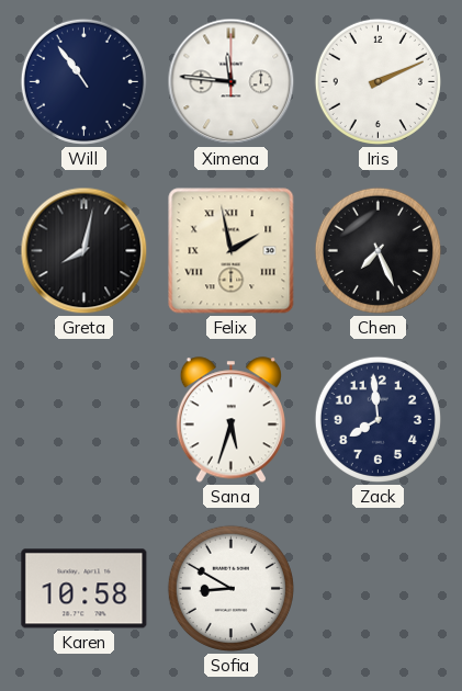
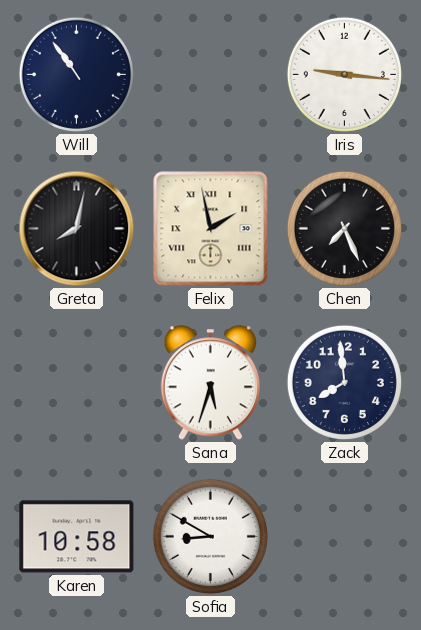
Ximena: 11:46 -> none (232, 82)
Iris: 2:11 -> 9:16 (344, 74)
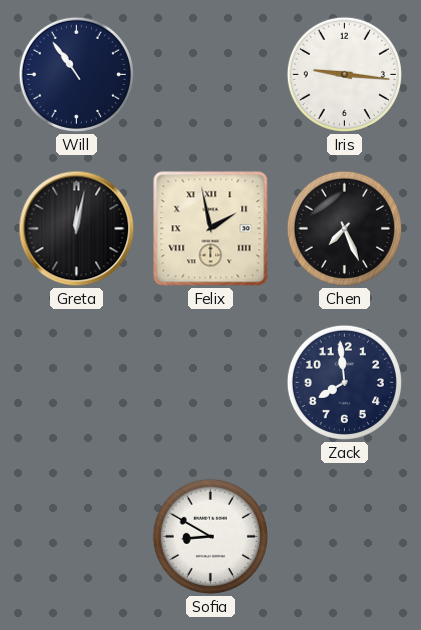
Greta: 8:02 -> 12:02 (77, 229)
Sana: 5:33 -> none (210, 383)
Karen: 10:58 -> none (77, 537)
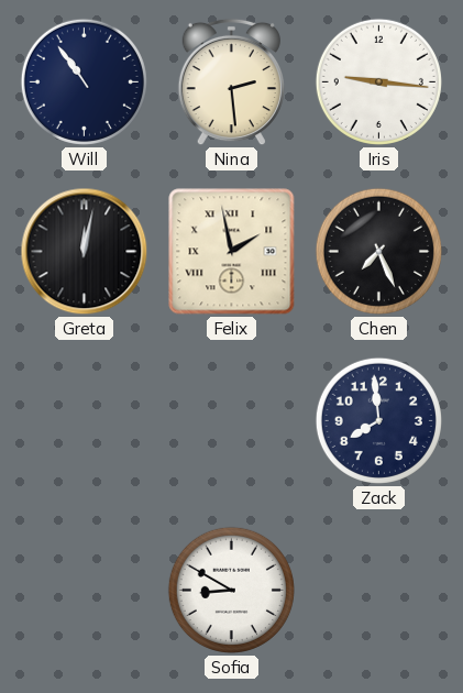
Nina: none -> 2:29 (231, 82)
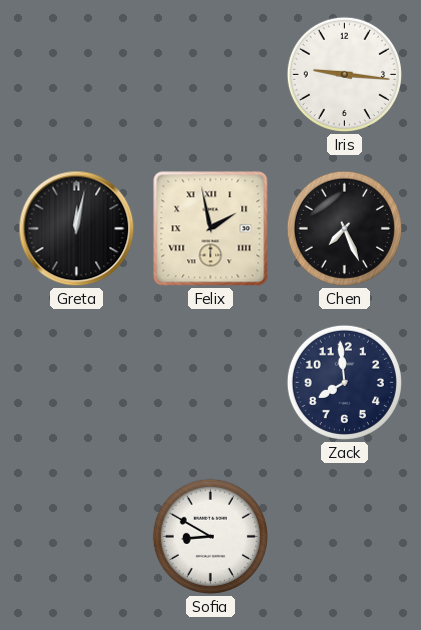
Will: 10:54 -> none (84, 81)
Nina: 2:29 -> none (231, 82)
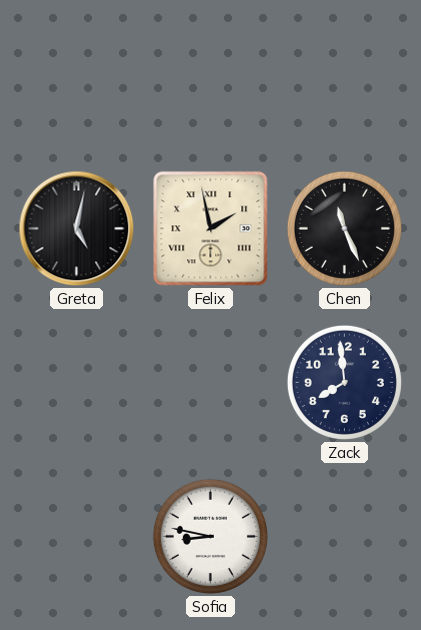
Iris: 9:16 -> none (344, 74)
Greta: 12:02 -> 5:02 (77, 229)
Chen: 7:26 -> 11:26 (344, 228)
Sofia: 8:50 -> 8:47 (210, 536)
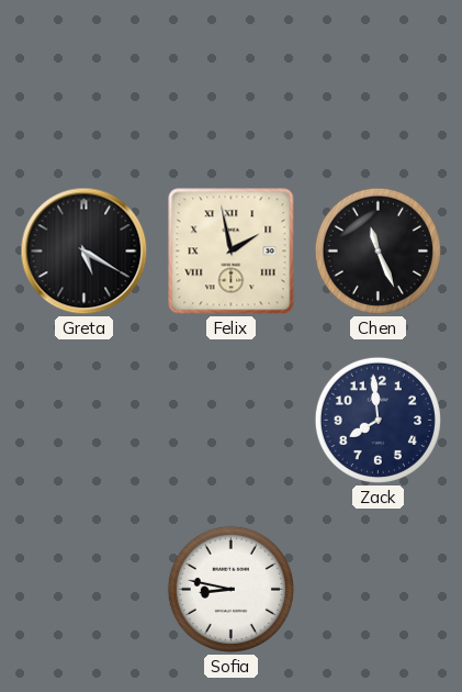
Greta: 5:02 -> 5:20 (84, 252)
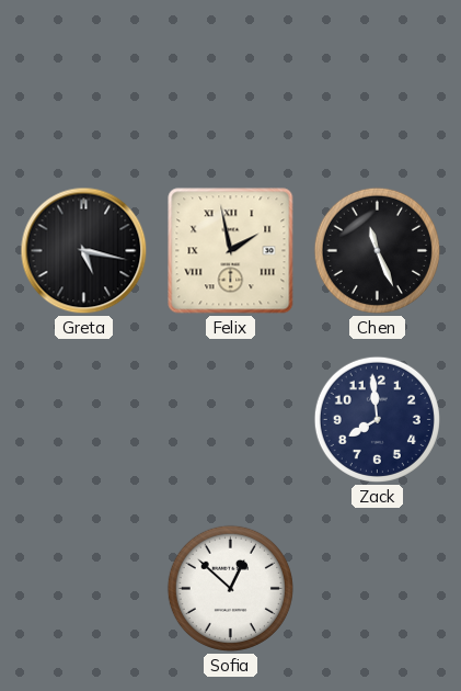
Greta: 5:20 -> 5:17 (84, 251)
Sofia: 8:47 -> 12:52 (230, 588)
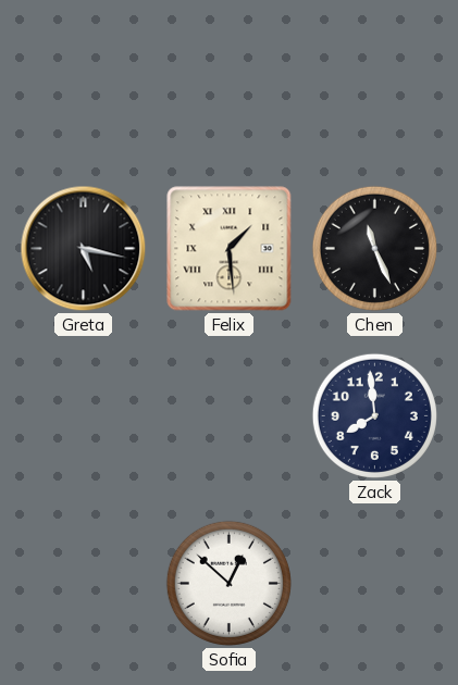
Felix: 1:58 -> 1:29 (230, 249)
